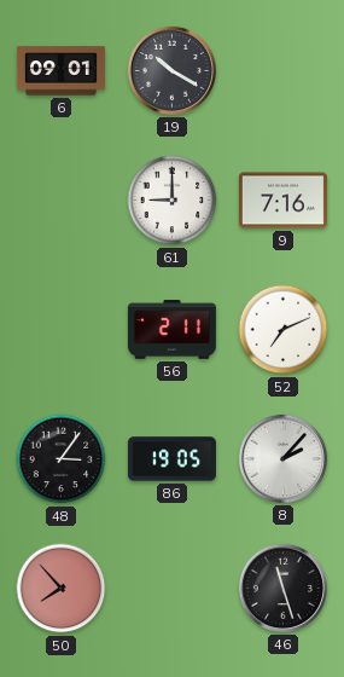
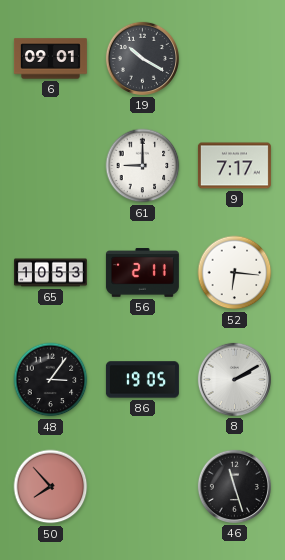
9: 7:16 -> 7:17 (234, 166)
65: none -> 10:53 (50, 273)
52: 7:11 -> 6:16 (235, 273)
8: 2:07 -> 2:10 (234, 379)
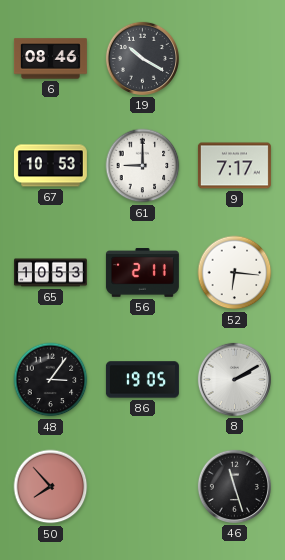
6: 09:01 -> 08:46 (50, 59)
67: none -> 10:53 (50, 166)
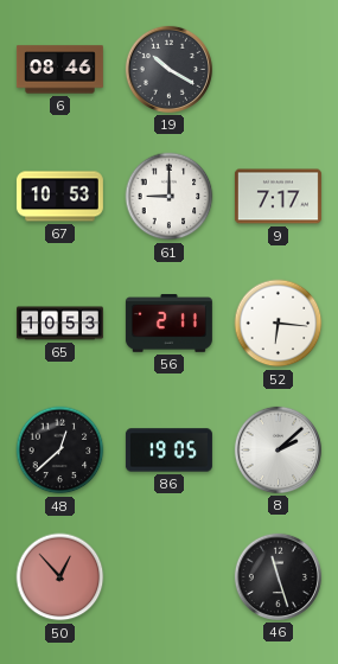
48: 3:06 -> 12:38 (60, 451)
8: 2:10 -> 2:08 (278, 449)
50: 7:53 -> 12:53 (60, 577)
